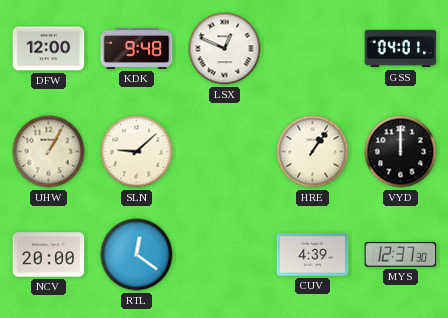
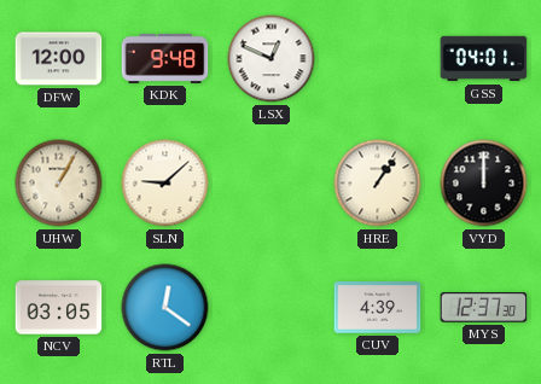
NCV: 20:00 -> 03:05 (59, 308)
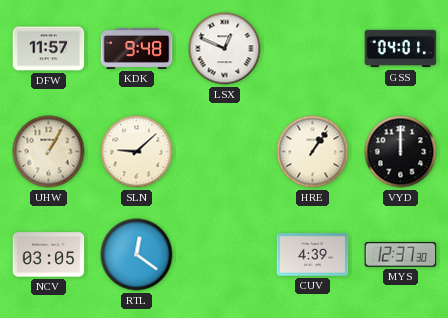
DFW: 12:00 -> 11:57 (49, 49)
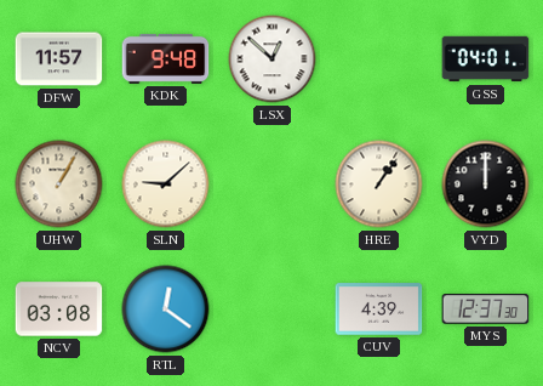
LSX: 12:49 -> 12:52 (273, 59)
NCV: 03:05 -> 03:08 (59, 310)
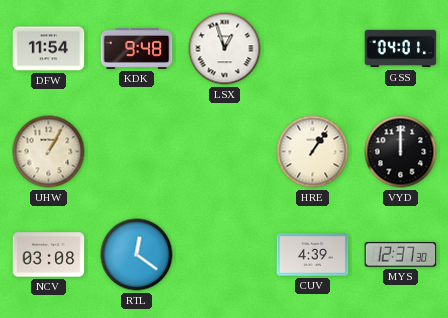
DFW: 11:57 -> 11:54 (49, 49)
LSX: 12:52 -> 12:57 (225, 49)
SLN: 9:08 -> none (166, 185)
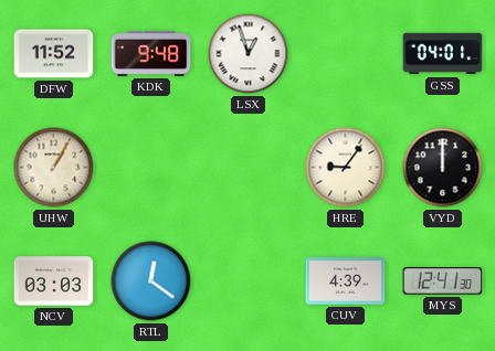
DFW: 11:54 -> 11:52 (54, 54)
HRE: 1:06 -> 9:06 (346, 168)
NCV: 03:08 -> 03:03 (54, 281)
MYS: 12:37 -> 12:41 (443, 281)
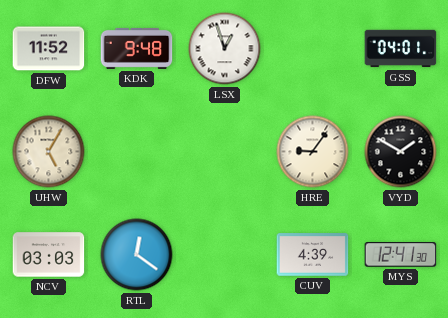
UHW: 1:05 -> 5:05 (49, 152)
VYD: 12:00 -> 1:50 (401, 152)
